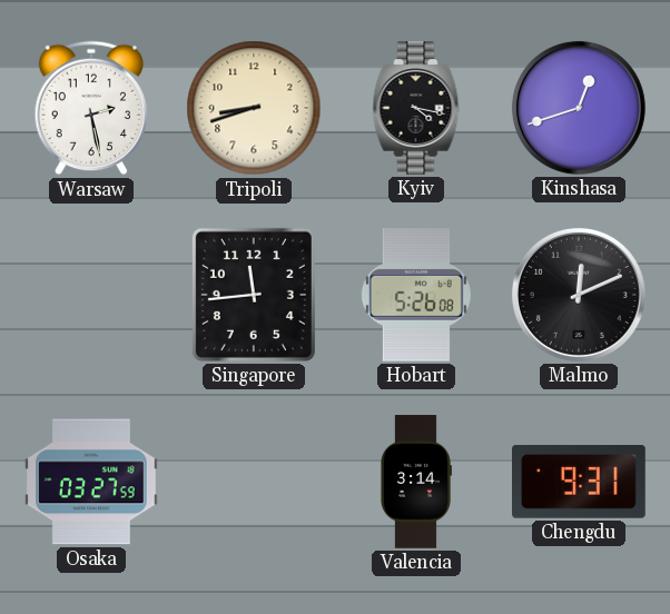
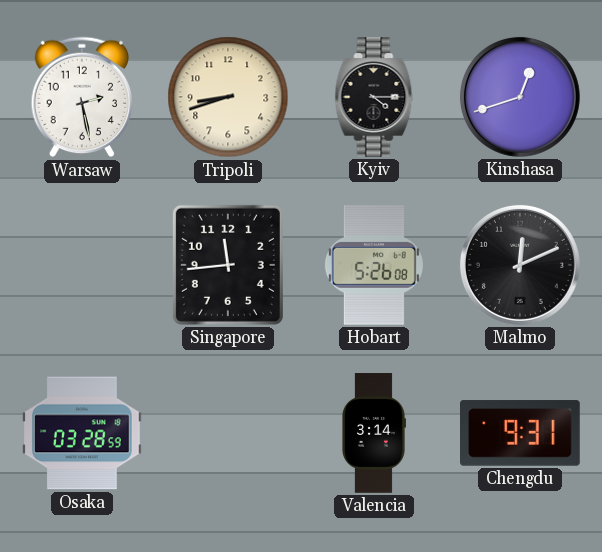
Kyiv: 4:17 -> 4:15 (374, 97)
Osaka: 03:27 -> 03:28 (83, 433)
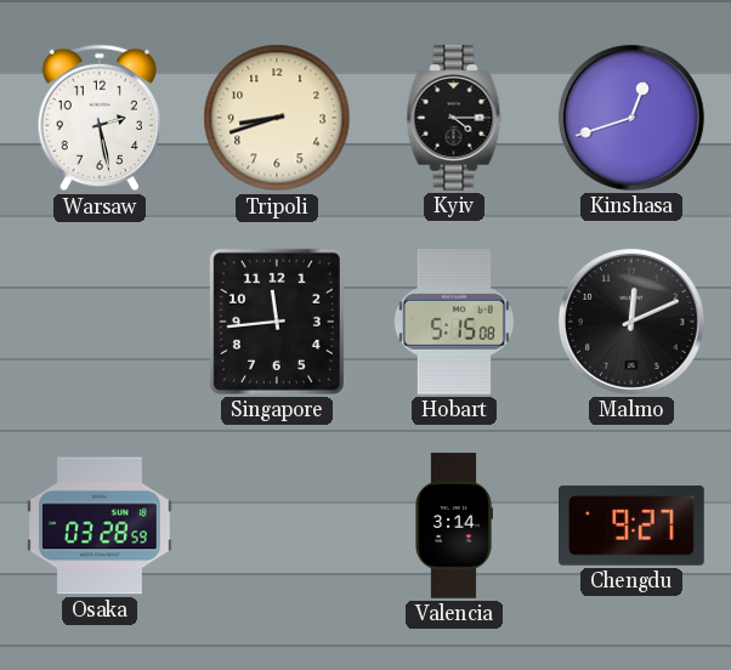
Hobart: 5:26 -> 5:15 (454, 323)
Chengdu: 9:31 -> 9:27 (633, 526)
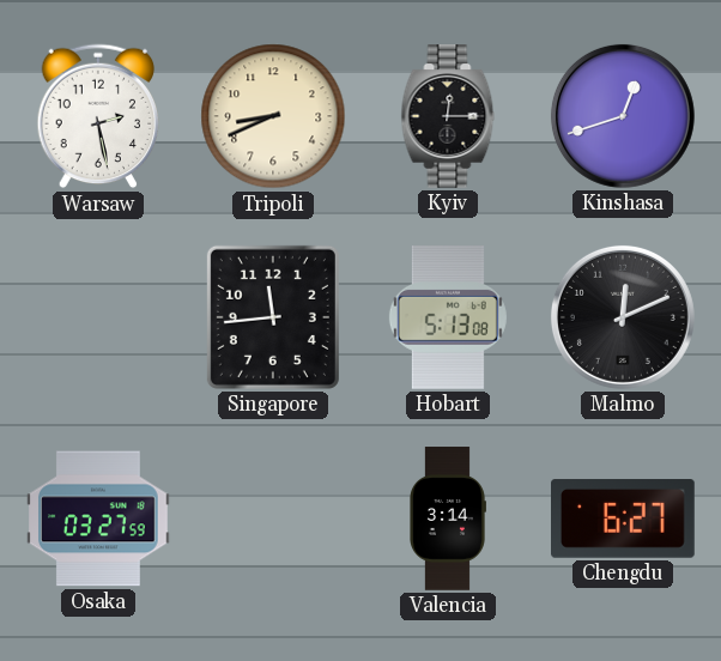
Tripoli: 8:42 -> 8:41 (273, 116)
Kyiv: 4:15 -> 12:15 (448, 116)
Hobart: 5:15 -> 5:13 (448, 319)
Osaka: 03:28 -> 03:27 (99, 519)
Chengdu: 9:27 -> 6:27 (624, 519)
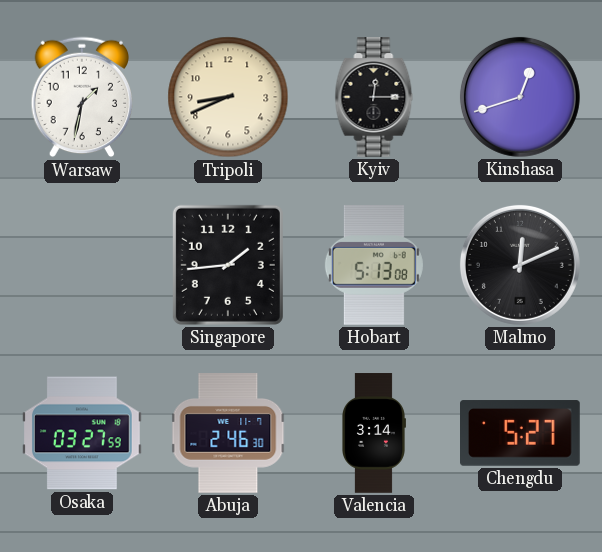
Warsaw: 2:28 -> 1:32 (82, 97)
Singapore: 11:44 -> 1:44 (228, 265)
Abuja: none -> 2:46 (228, 433)
Chengdu: 6:27 -> 5:27 (521, 433)
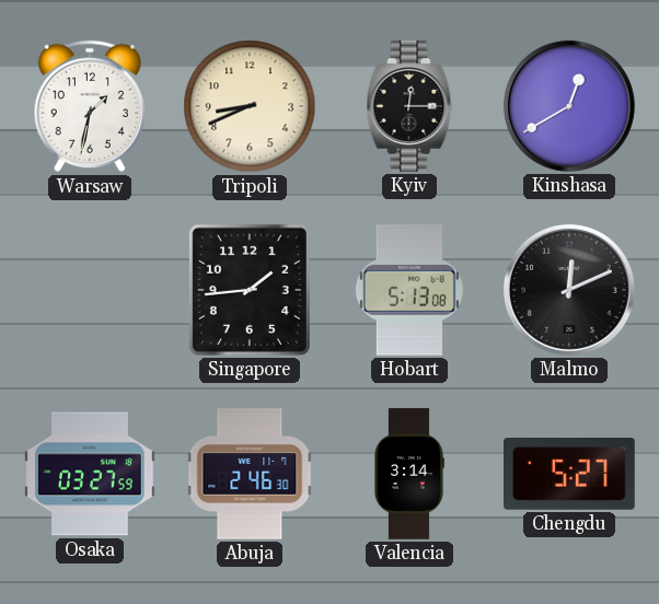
Kinshasa: 12:42 -> 12:40 (569, 106)
